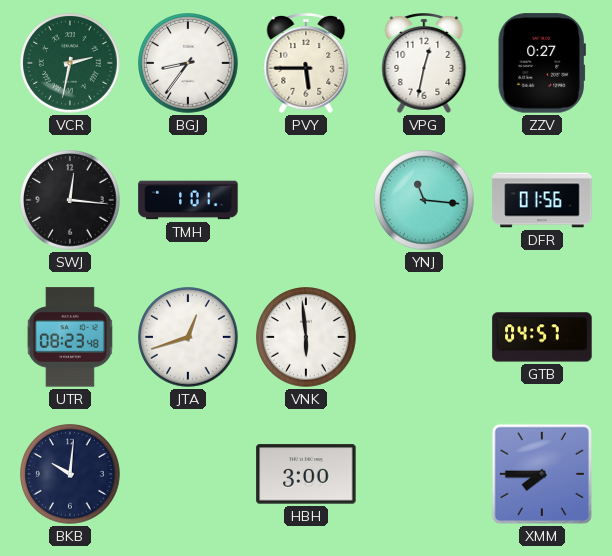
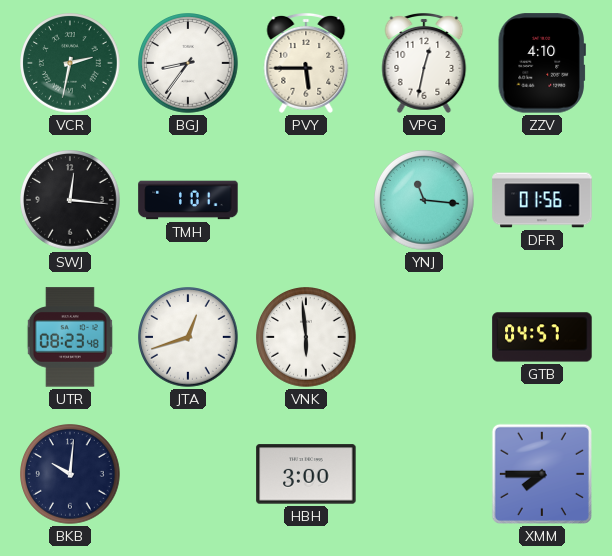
ZZV: 0:27 -> 4:10 (542, 63)
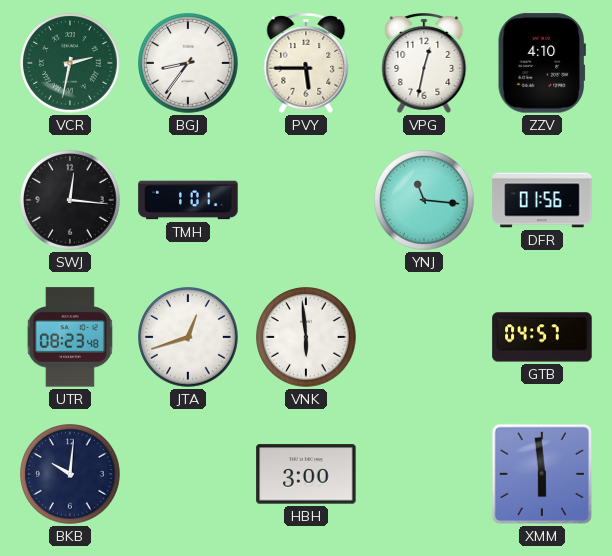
XMM: 7:45 -> 5:59 (542, 474)
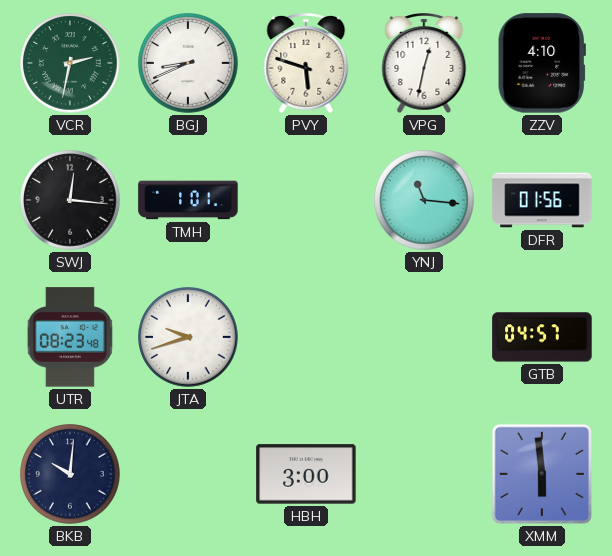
BGJ: 8:36 -> 8:41 (188, 63)
PVY: 5:45 -> 5:48 (306, 64)
JTA: 12:42 -> 9:42 (188, 337)
VNK: 5:59 -> none (306, 337)
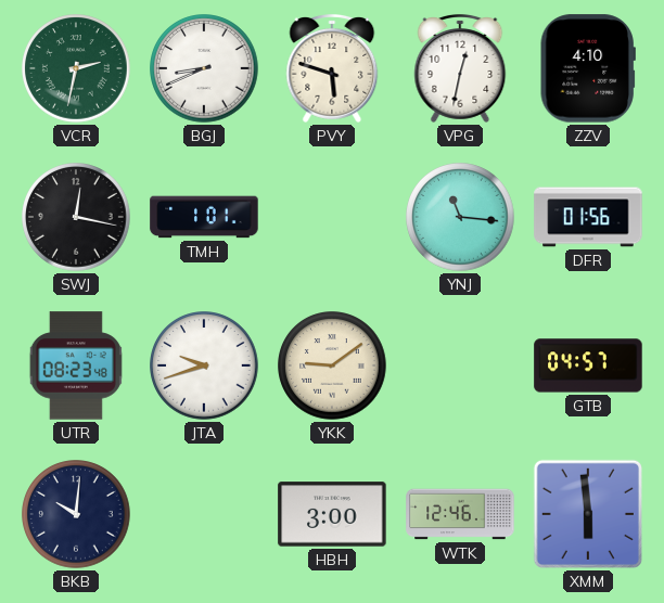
SWJ: 12:16 -> 12:17 (76, 217)
YKK: none -> 9:09 (332, 365)
WTK: none -> 12:46 (460, 514)
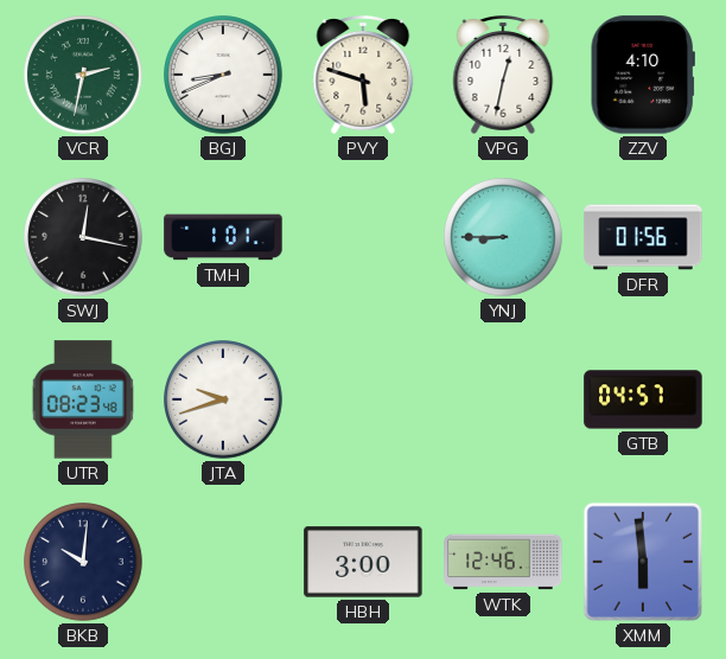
YNJ: 11:16 -> 8:45 (503, 237)
YKK: 9:09 -> none (332, 365)
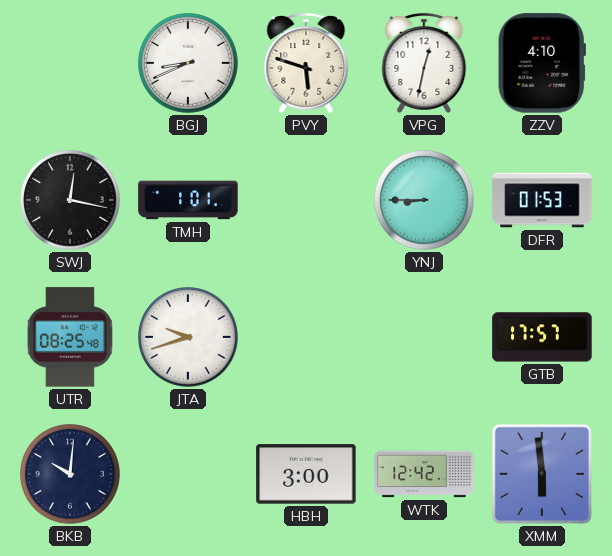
VCR: 2:32 -> none (83, 75)
DFR: 01:56 -> 01:53 (542, 200)
UTR: 08:23 -> 08:25 (70, 337)
GTB: 04:57 -> 17:57 (542, 337)
WTK: 12:46 -> 12:42 (424, 474)
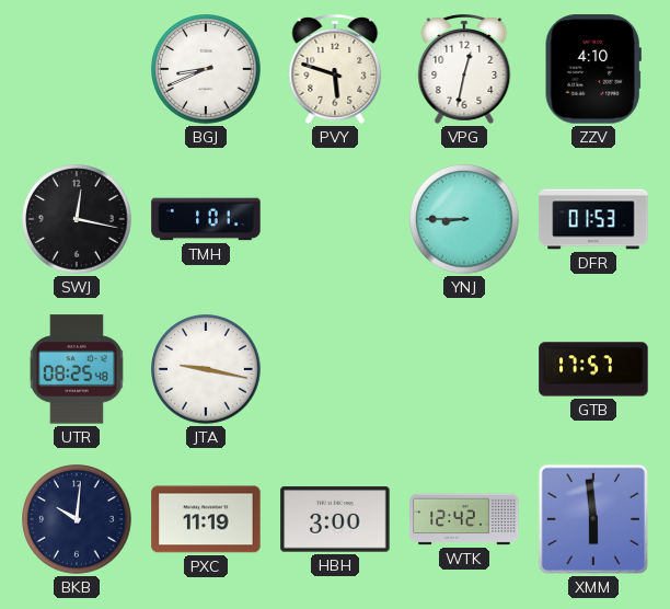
JTA: 9:42 -> 9:17 (206, 369)
PXC: none -> 11:19 (206, 519)
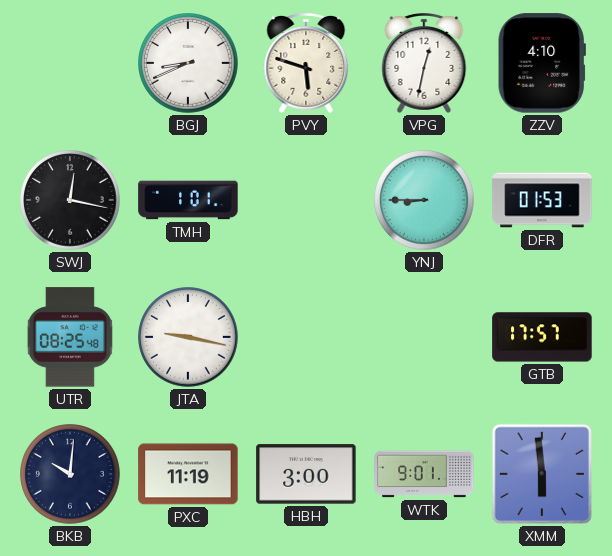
WTK: 12:42 -> 9:01 (424, 474)
